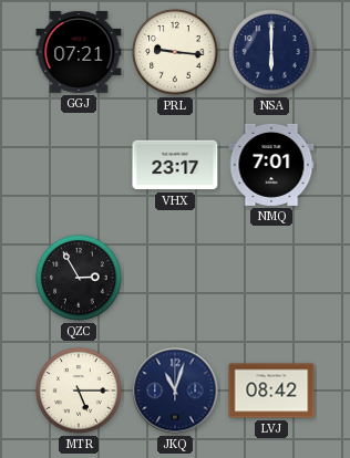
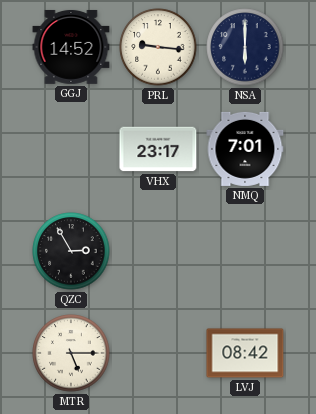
GGJ: 07:21 -> 14:52 (71, 47)
JKQ: 11:03 -> none (175, 391)
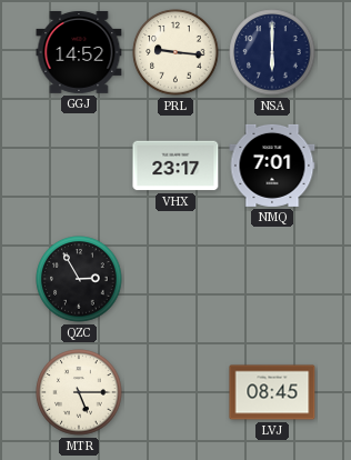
LVJ: 08:42 -> 08:45 (272, 392)
